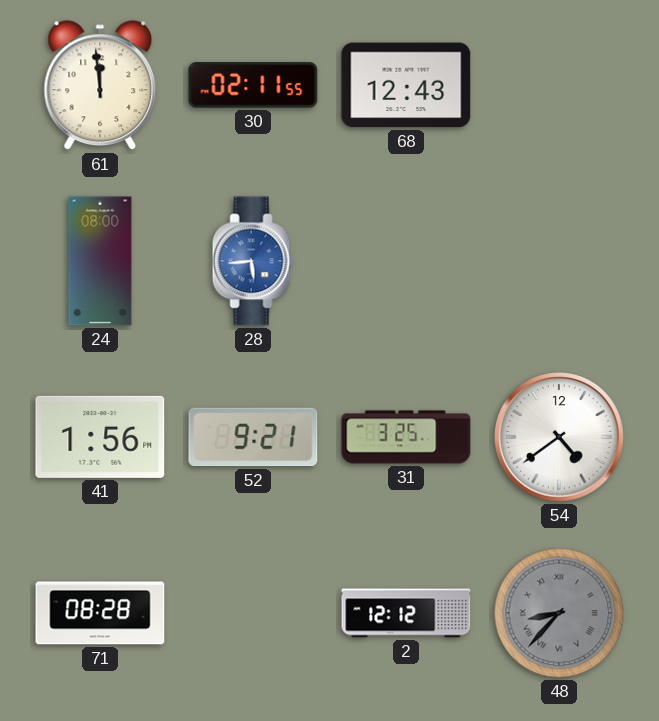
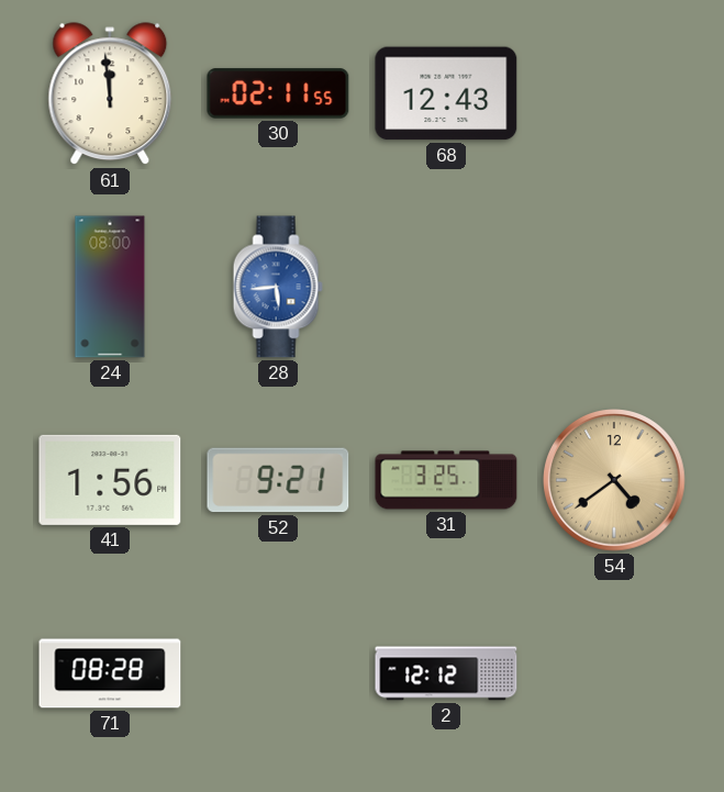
54 dial: white -> champagne (615, 481)
48: 8:37 -> none (559, 613)
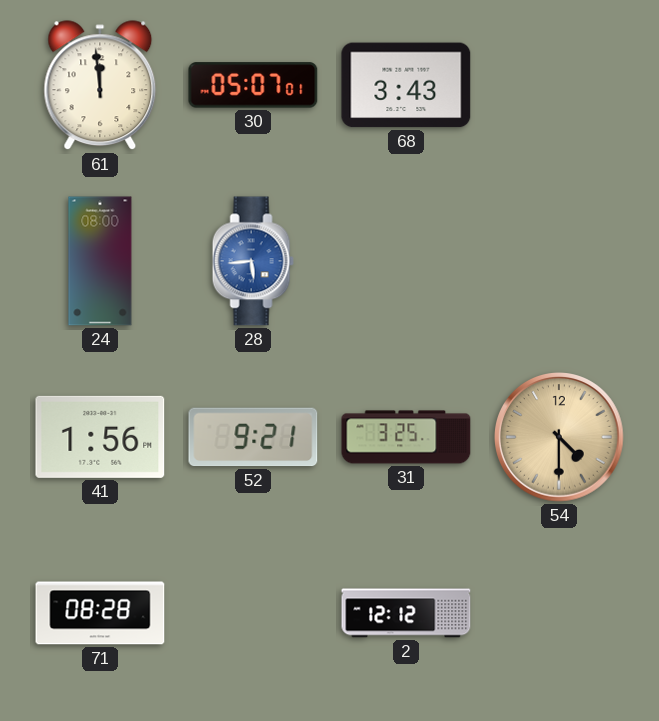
30: 02:11 -> 05:07 (253, 85)
68: 12:43 -> 3:43 (406, 85)
54: 4:39 -> 4:30 (560, 438)
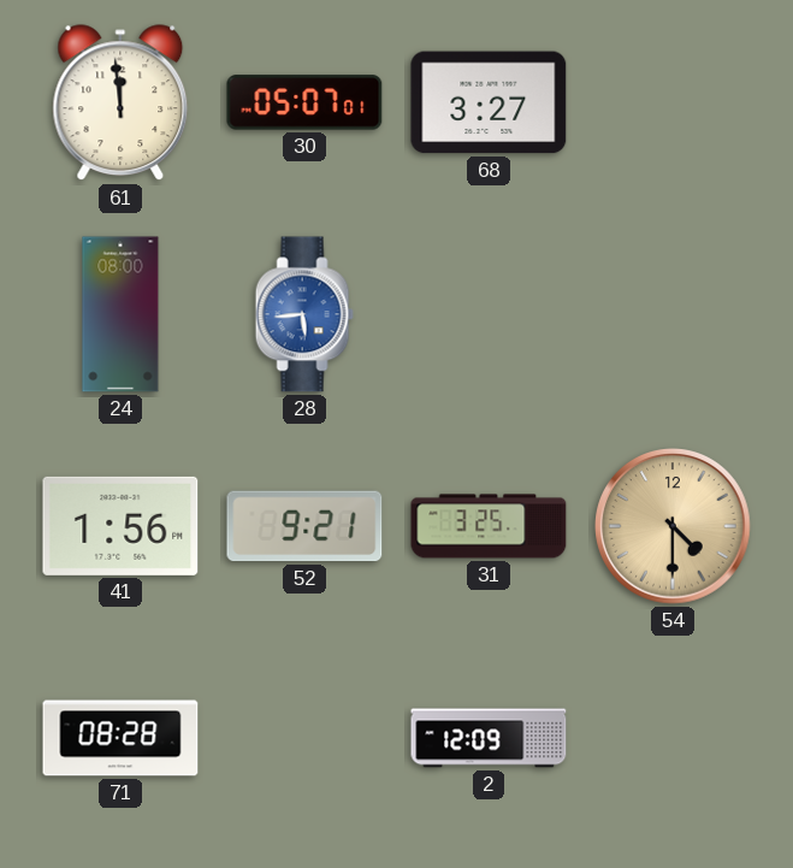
68: 3:43 -> 3:27 (489, 102)
2: 12:12 -> 12:09 (489, 738)
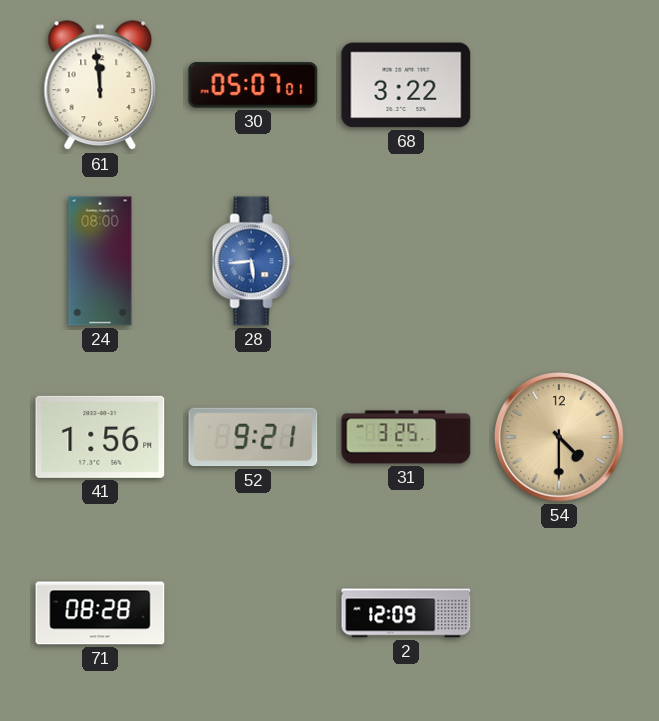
68: 3:27 -> 3:22 (406, 85)
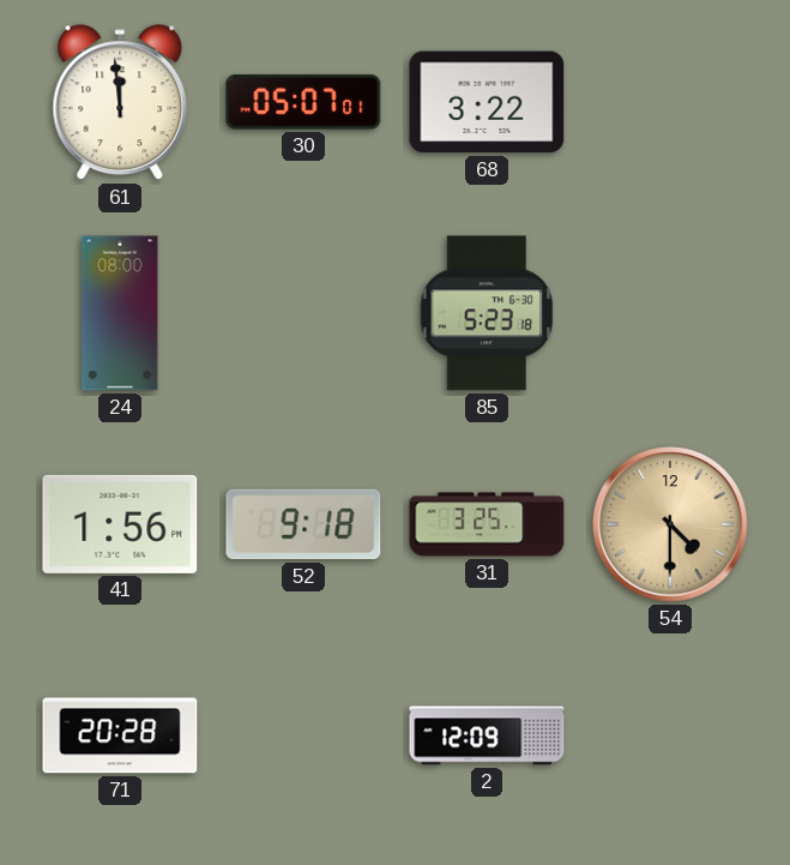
28: 5:44 -> none (253, 261)
85: none -> 5:23 (487, 313)
52: 9:21 -> 9:18 (303, 524)
71: 08:28 -> 20:28 (120, 735)
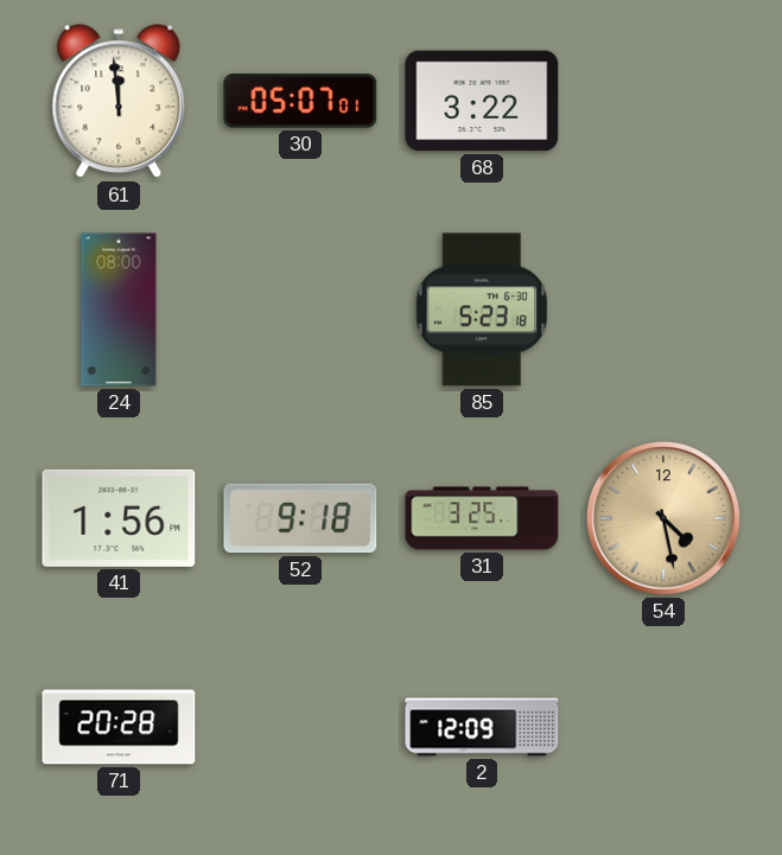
54: 4:30 -> 4:28 (665, 519)
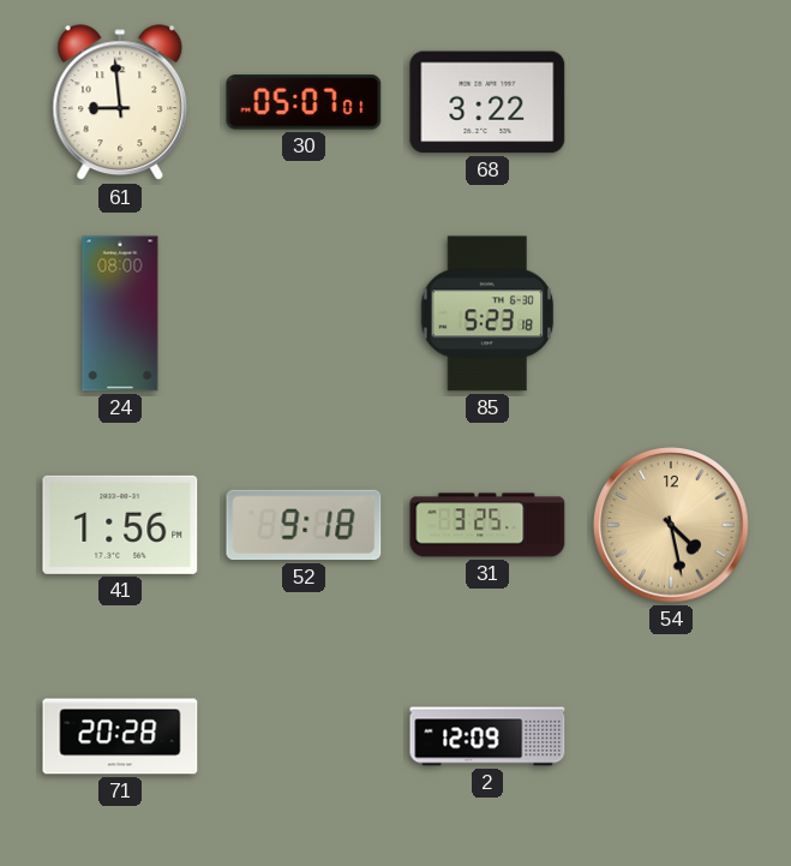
61: 11:59 -> 8:59 (120, 103)
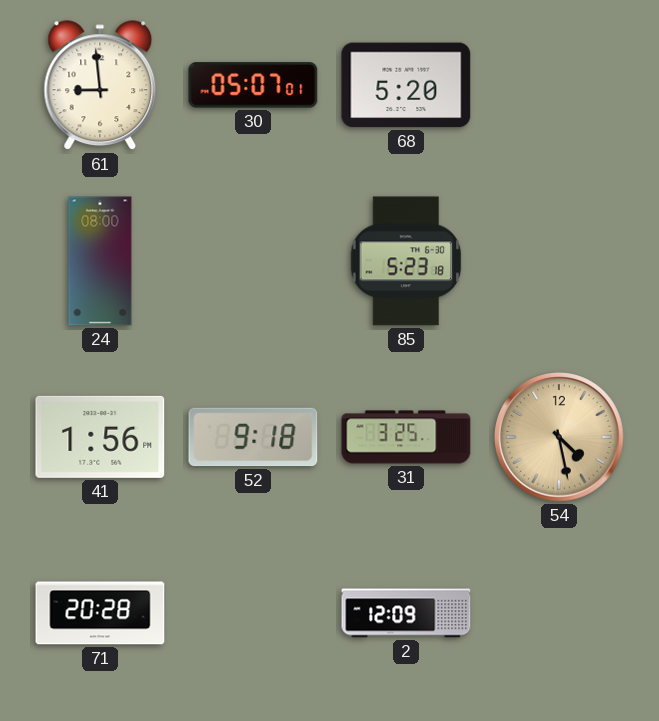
68: 3:22 -> 5:20 (406, 85)
